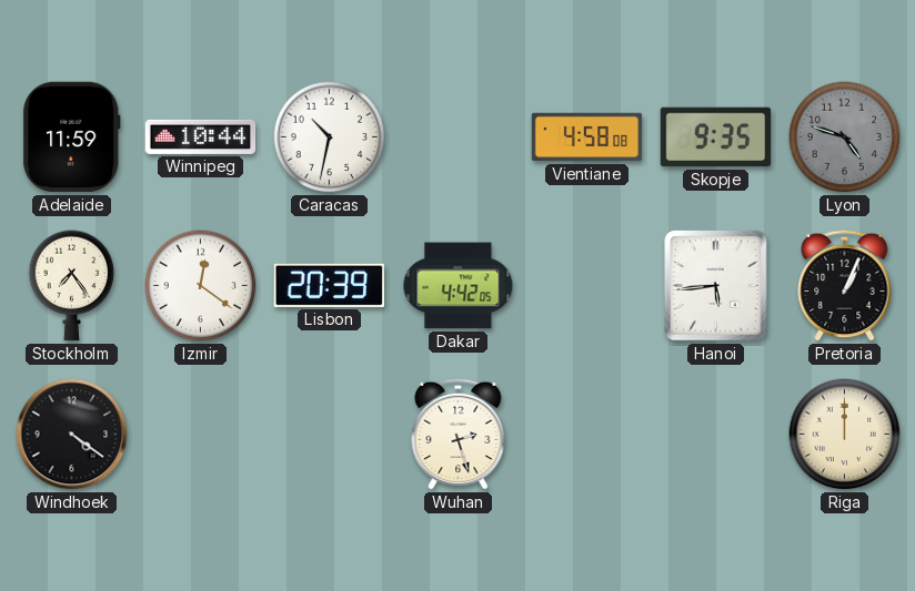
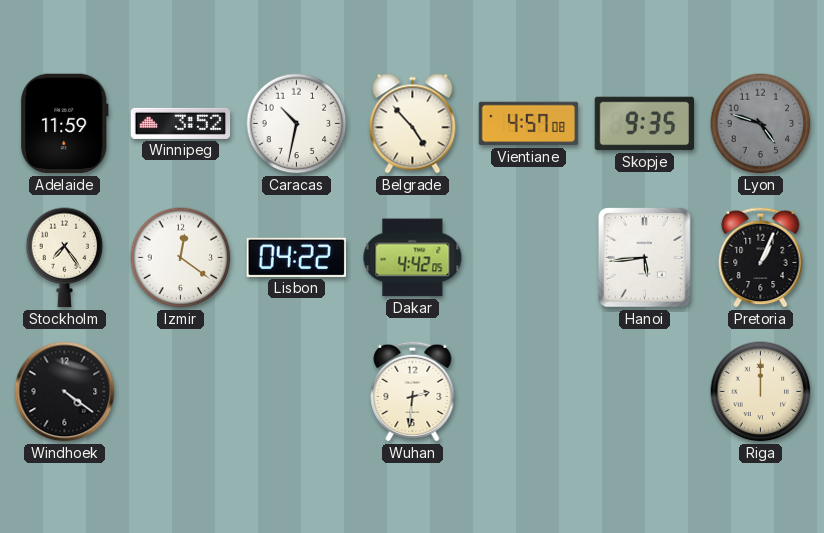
Winnipeg: 10:44 -> 3:52 (181, 123)
Belgrade: none -> 4:53 (413, 124)
Vientiane: 4:58 -> 4:57 (529, 124)
Lisbon: 20:39 -> 04:22 (296, 257)
Wuhan: 2:27 -> 2:31 (413, 391)
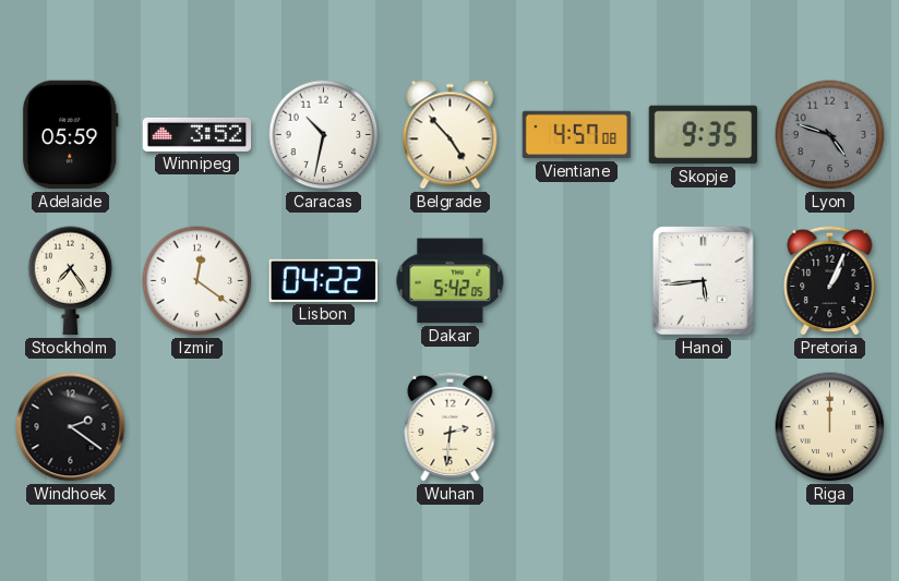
Adelaide: 11:59 -> 05:59 (71, 135)
Dakar: 4:42 -> 5:42 (451, 281)
Windhoek: 4:21 -> 2:21 (71, 427)
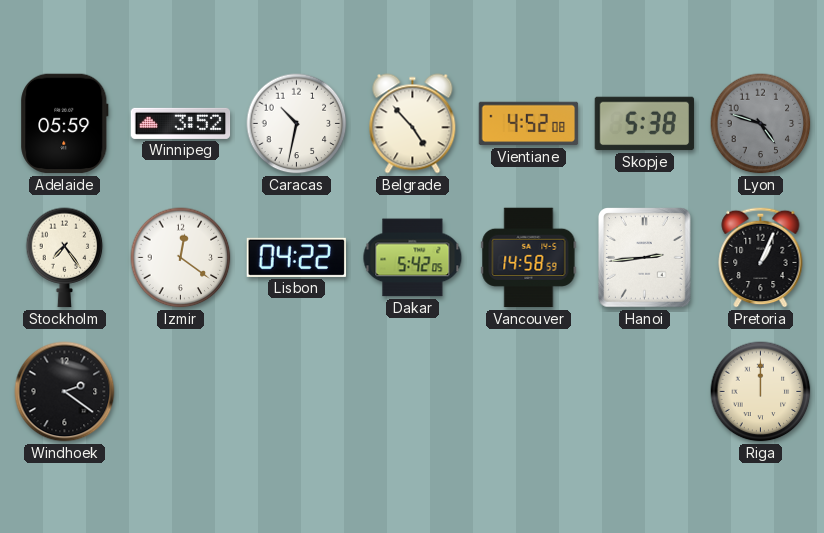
Vientiane: 4:57 -> 4:52 (529, 124)
Skopje: 9:35 -> 5:38 (645, 124)
Vancouver: none -> 14:58 (529, 258)
Hanoi: 5:44 -> 2:44 (645, 258)
Wuhan: 2:31 -> none (451, 426)
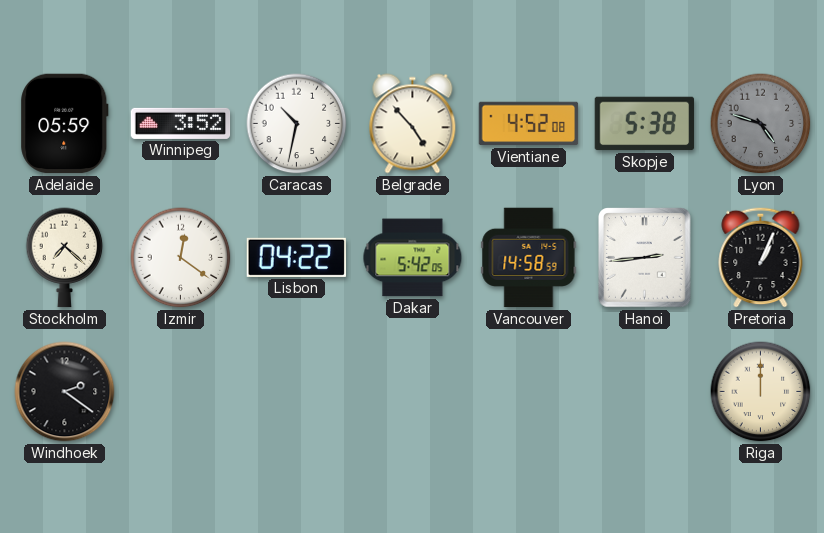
Stockholm: 7:24 -> 7:22 (65, 258)
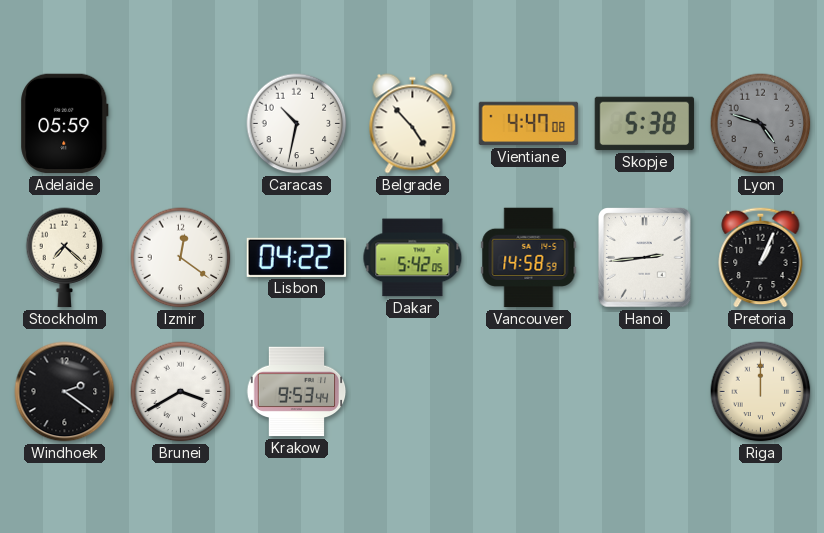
Winnipeg: 3:52 -> none (181, 123)
Vientiane: 4:52 -> 4:47 (529, 124)
Brunei: none -> 3:40 (181, 392)
Krakow: none -> 9:53 (297, 392)
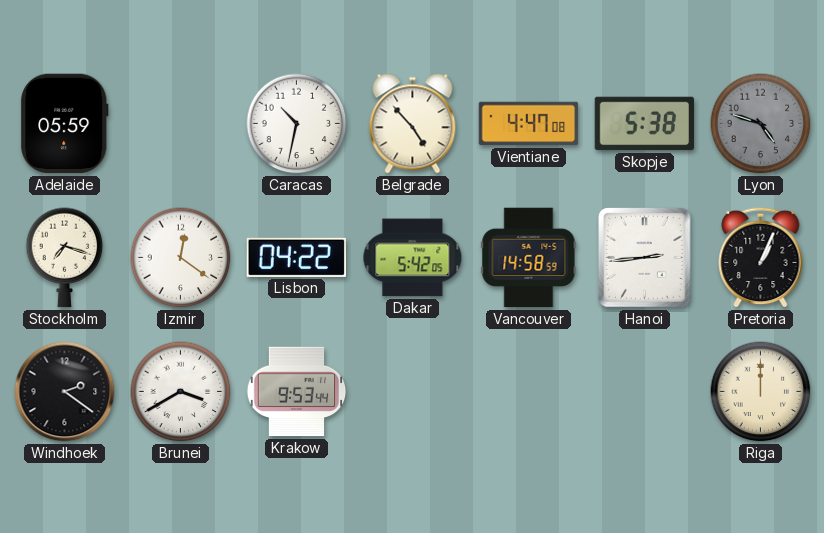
Stockholm: 7:22 -> 7:18 (65, 258)
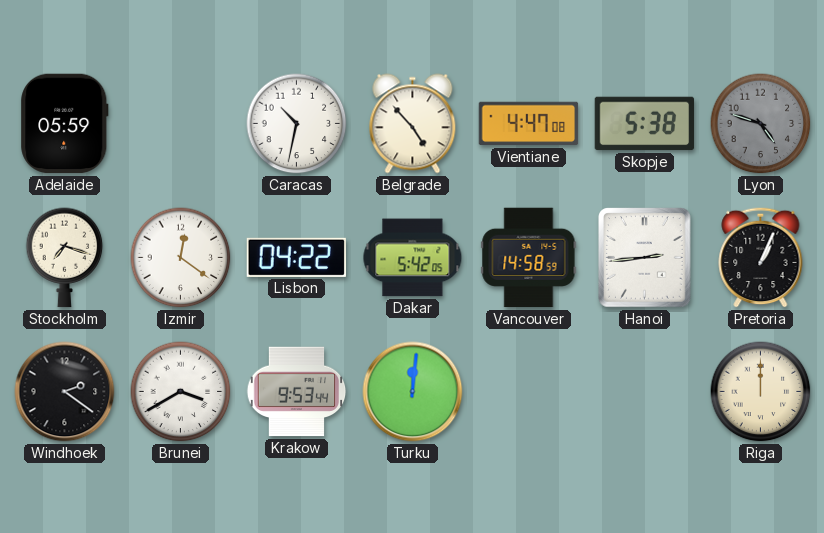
Turku: none -> 12:01 (413, 392)
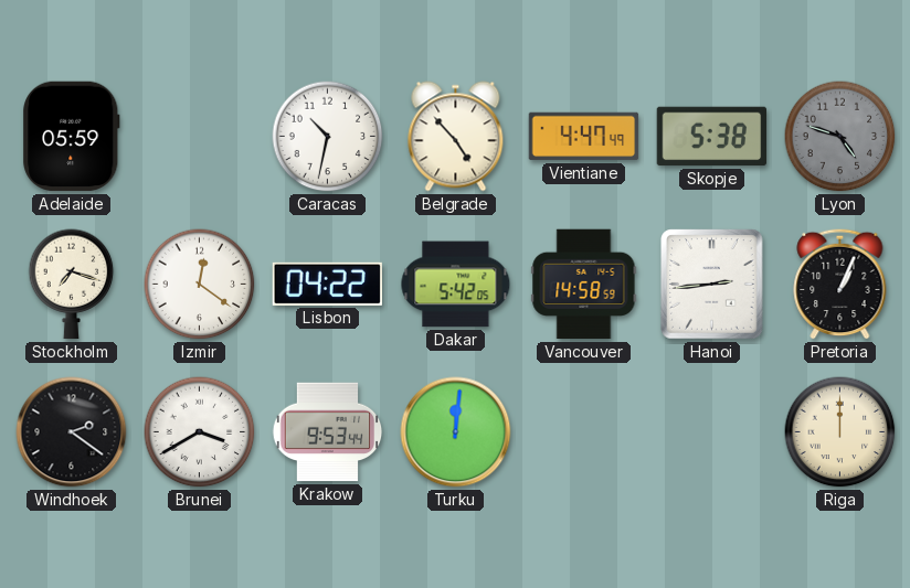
Vientiane: 4:47:08 -> 4:47:49 (584, 137)
